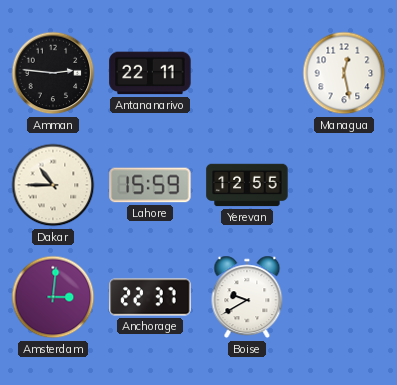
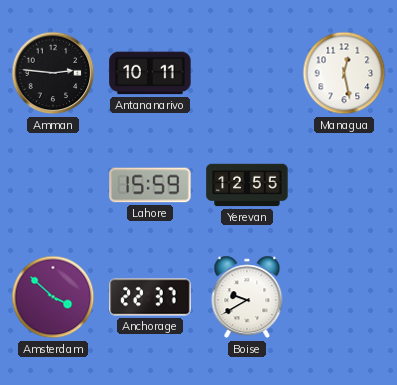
Antananarivo: 22:11 -> 10:11 (150, 73)
Dakar: 10:45 -> none (53, 185)
Amsterdam: 3:01 -> 3:52 (53, 297)
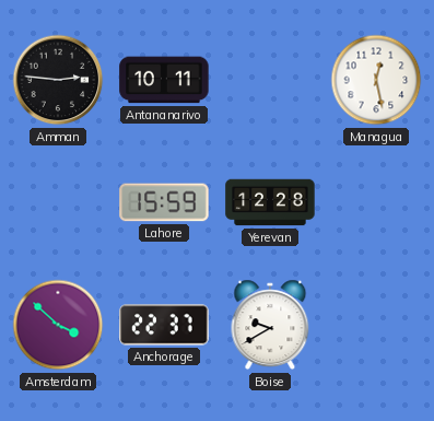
Yerevan: 12:55 -> 12:28 (270, 202)
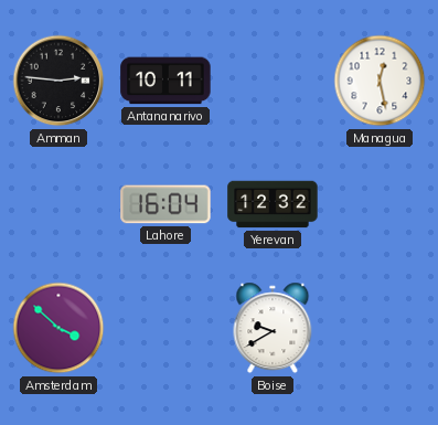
Lahore: 15:59 -> 16:04 (165, 204)
Yerevan: 12:28 -> 12:32 (273, 204)
Anchorage: 22:37 -> none (164, 325)
